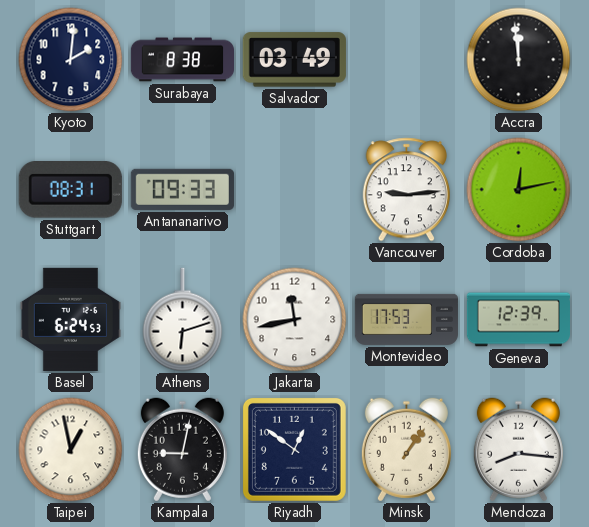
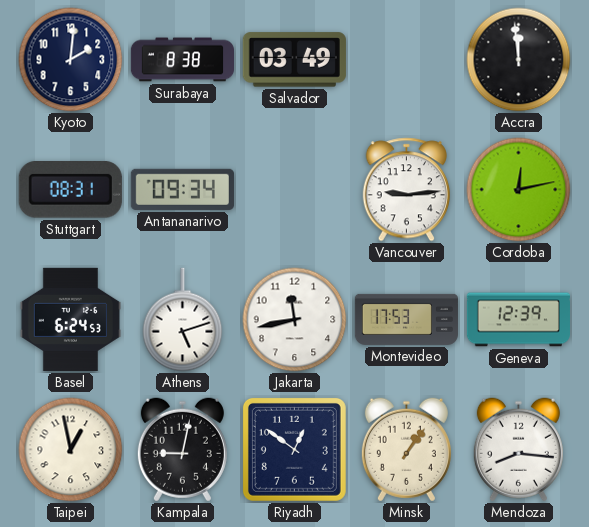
Antananarivo: 09:33 -> 09:34 (182, 189)
Athens: 6:12 -> 5:12 (183, 320)
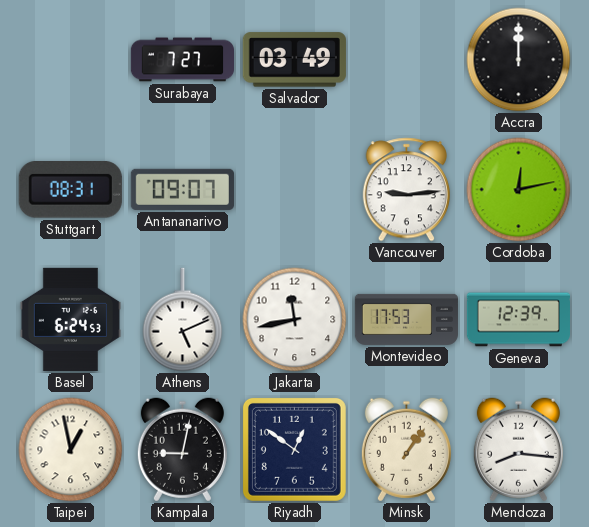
Kyoto: 2:01 -> none (71, 60)
Surabaya: 8:38 -> 7:27 (182, 60)
Accra: 11:59 -> 12:00 (519, 60)
Antananarivo: 09:34 -> 09:07 (182, 189)
Athens: 5:12 -> 5:11 (183, 320)
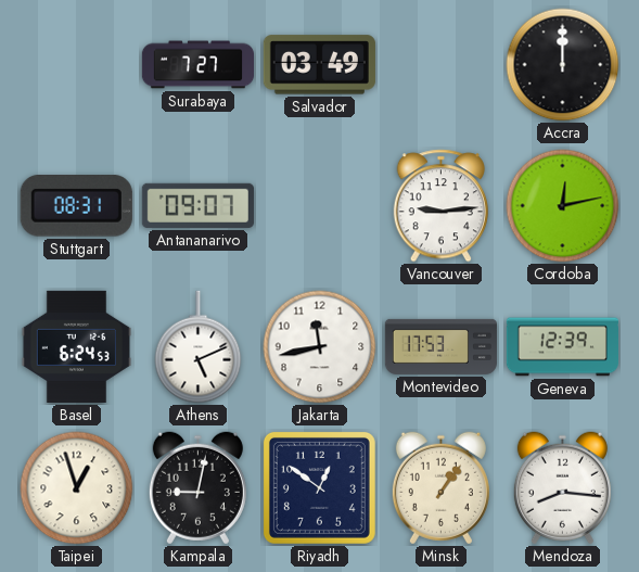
Taipei: 12:58 -> 12:57 (77, 488)
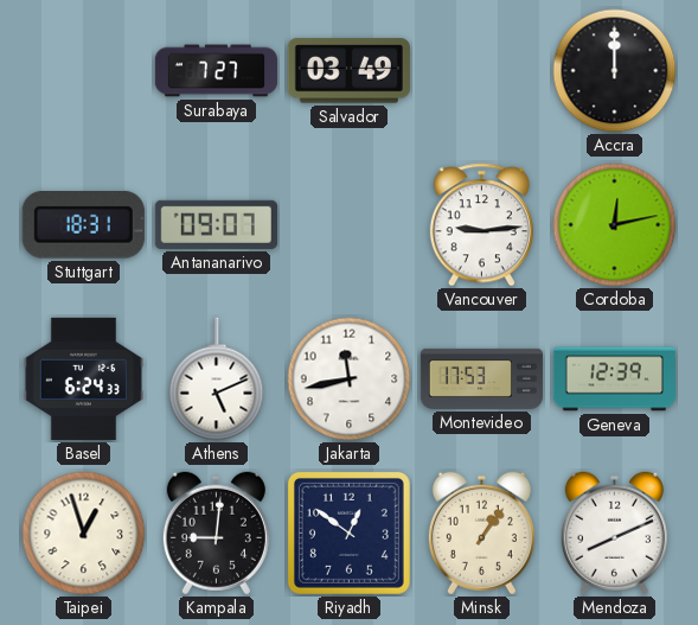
Stuttgart: 08:31 -> 18:31 (83, 225)
Basel: 6:24:53 -> 6:24:33 (83, 378)
Kampala: 9:02 -> 9:01 (216, 534)
Mendoza: 8:16 -> 8:11 (614, 534)
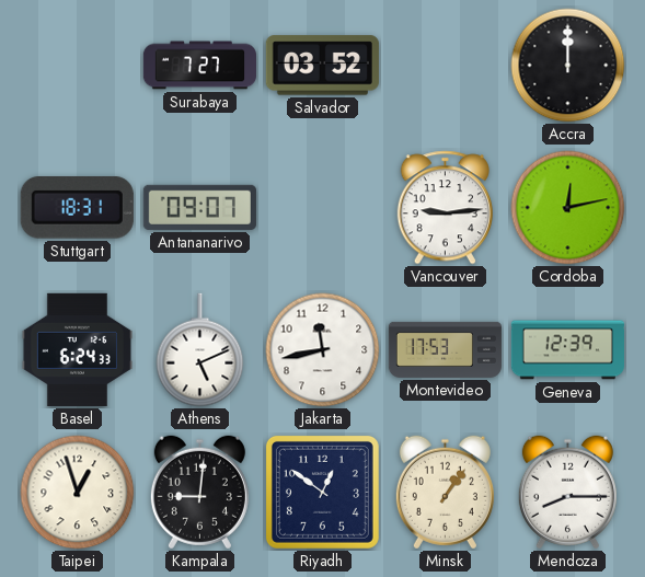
Salvador: 03:49 -> 03:52 (322, 66)
Mendoza: 8:11 -> 8:15 (567, 493)
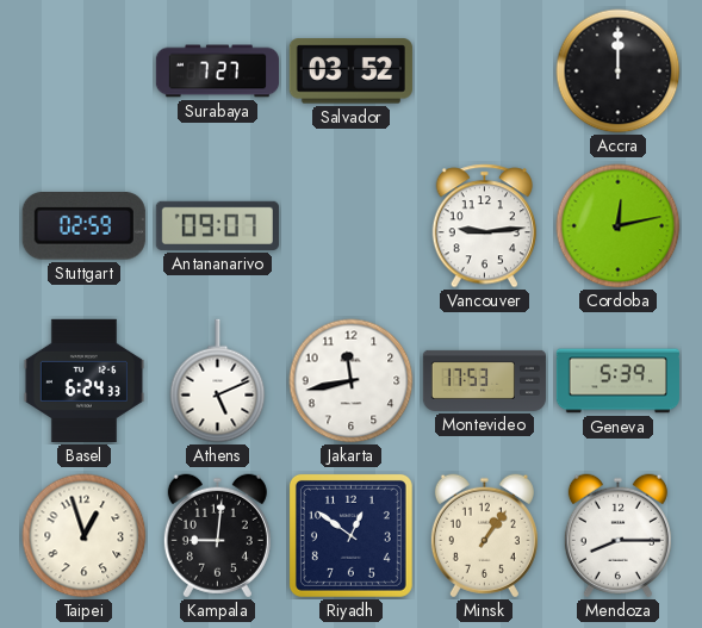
Stuttgart: 18:31 -> 02:59 (83, 226)
Geneva: 12:39 -> 5:39 (617, 381)
